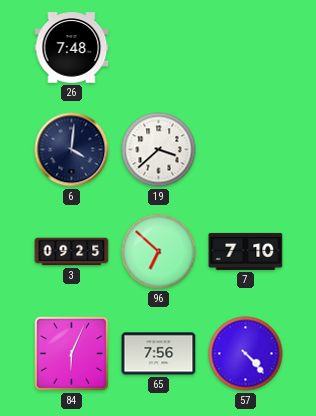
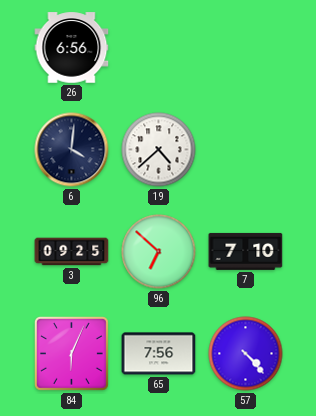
26: 7:48 -> 6:56 (72, 48)
19: 3:38 -> 4:38 (159, 150)
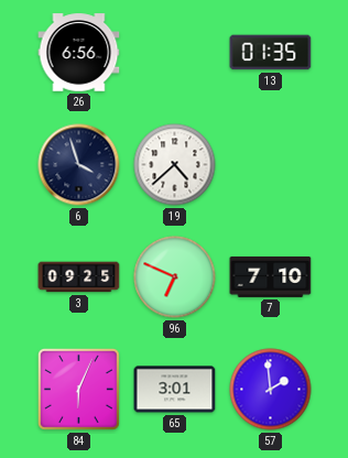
13: none -> 01:35 (271, 53)
6: 4:01 -> 3:57 (79, 165)
96: 6:52 -> 6:49 (175, 277)
65: 7:56 -> 3:01 (175, 390)
57: 4:23 -> 1:59 (271, 390)
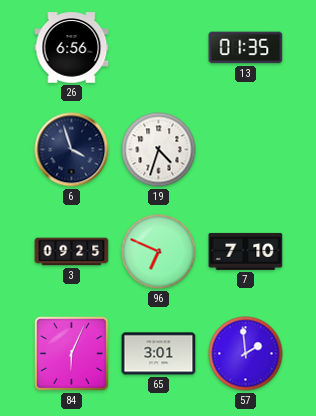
19: 4:38 -> 4:33 (159, 150)
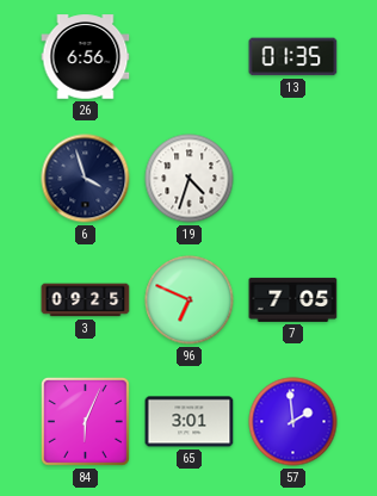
7: 7:10 -> 7:05 (293, 299)
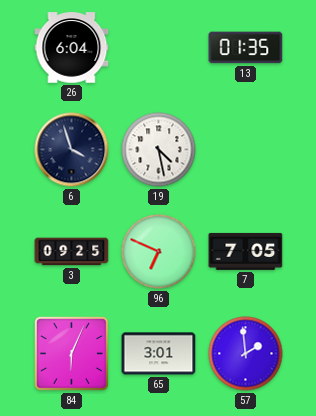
26: 6:56 -> 6:04 (72, 48)
19: 4:33 -> 4:28 (159, 150)
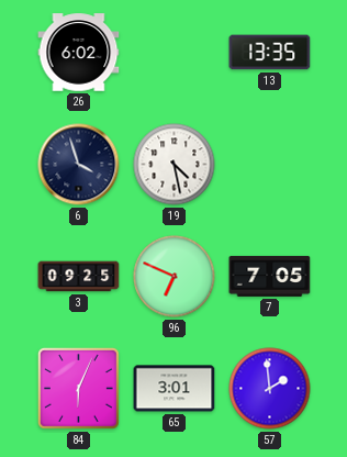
26: 6:04 -> 6:02 (79, 53)
13: 01:35 -> 13:35 (270, 53)
